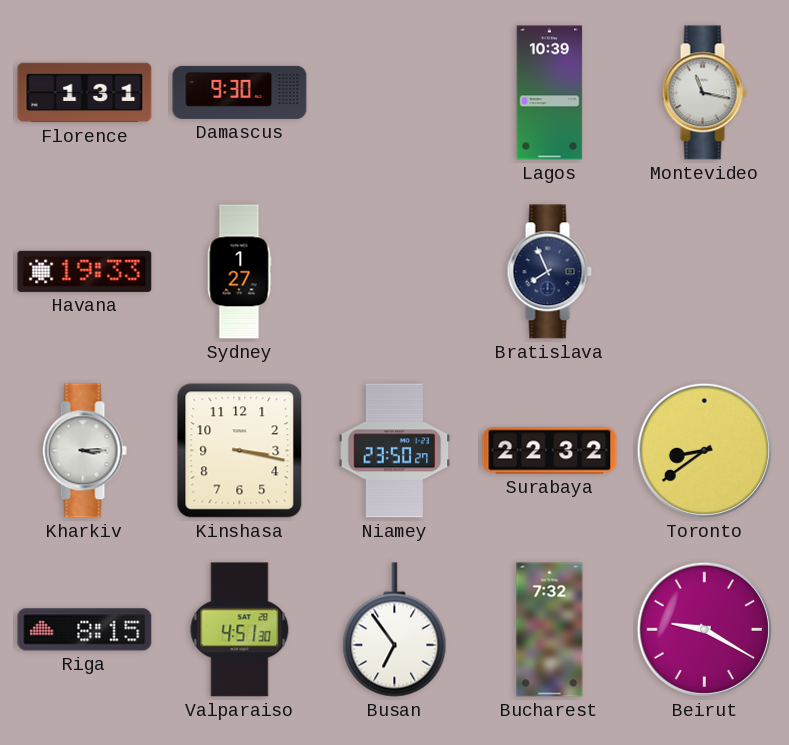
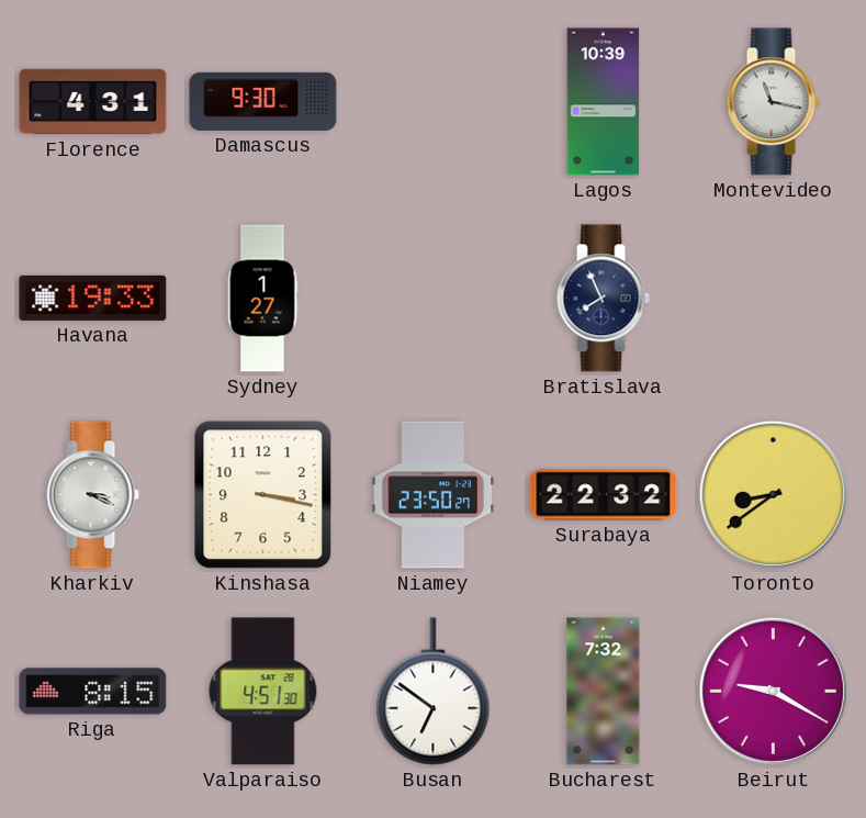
Florence: 1:31 -> 4:31 (93, 102)
Kharkiv: 3:15 -> 3:19 (92, 495)
Busan: 6:54 -> 6:51 (434, 692)
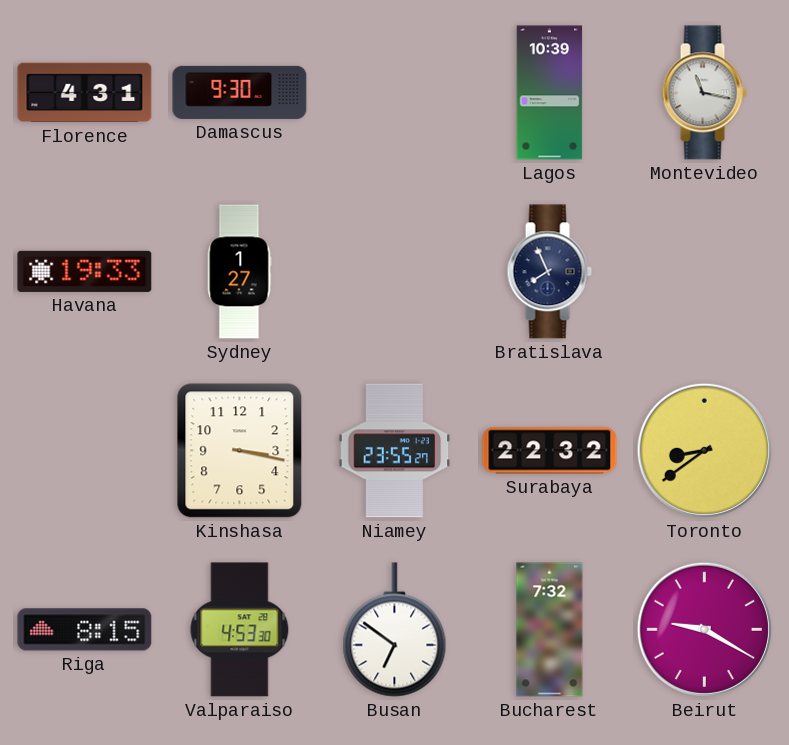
Kharkiv: 3:19 -> none (92, 495)
Niamey: 23:50 -> 23:55 (395, 451)
Valparaiso: 4:51 -> 4:53 (240, 630)
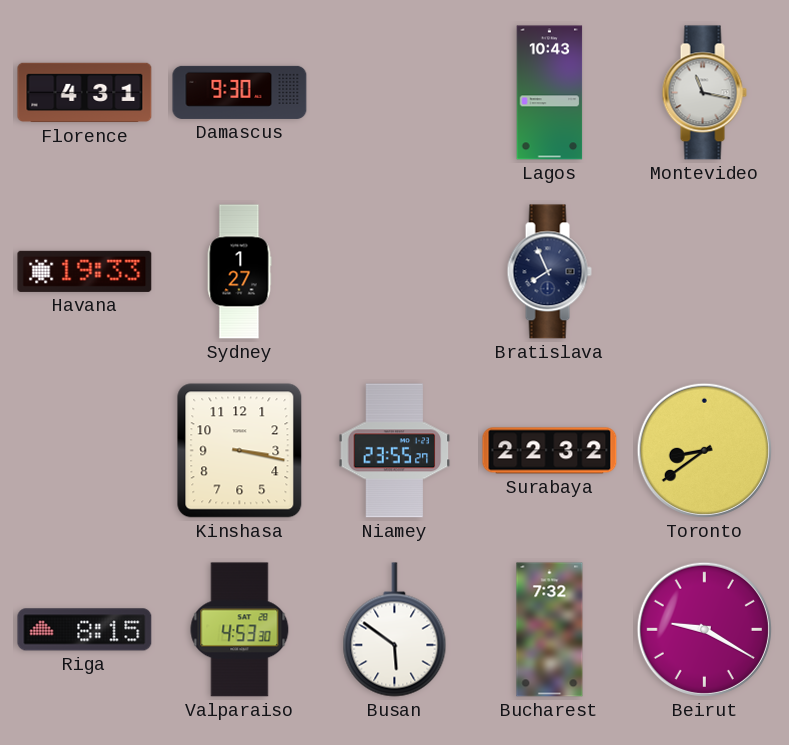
Lagos: 10:39 -> 10:43 (550, 93)
Busan: 6:51 -> 5:51 (395, 630)
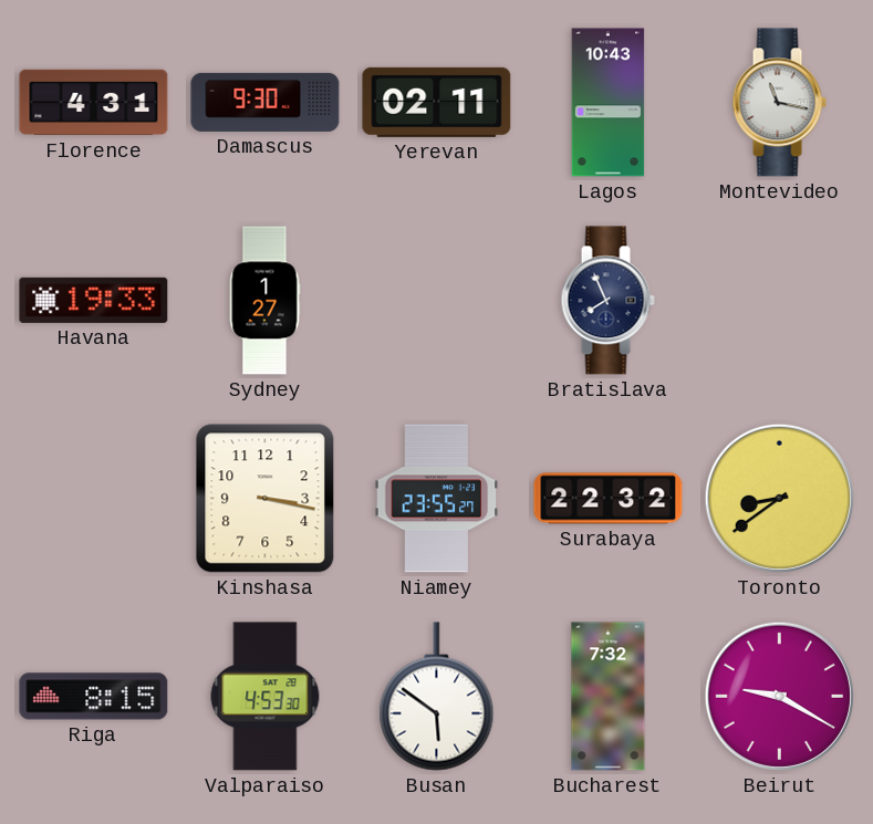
Yerevan: none -> 02:11 (437, 102)
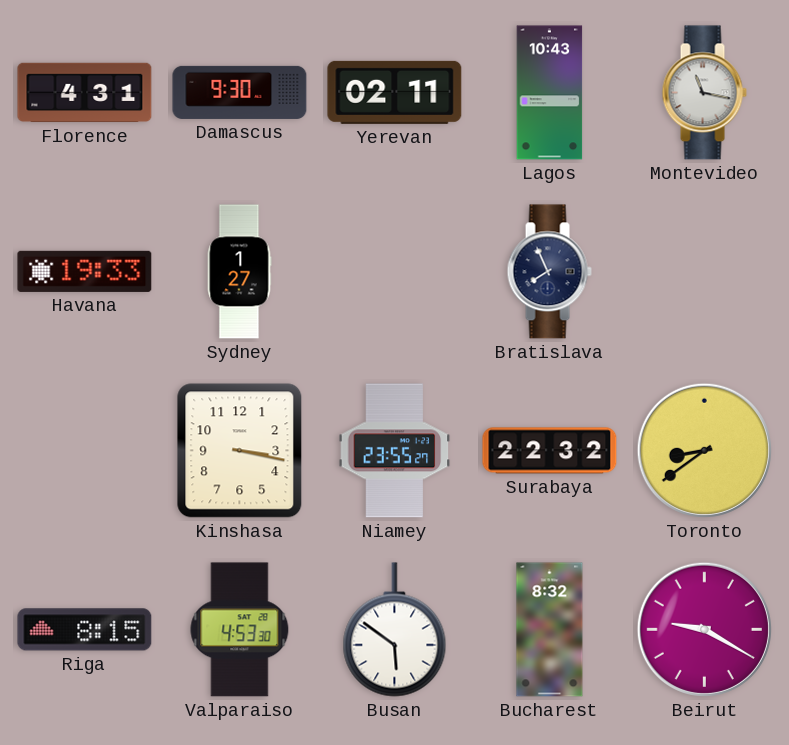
Bucharest: 7:32 -> 8:32 (550, 630)
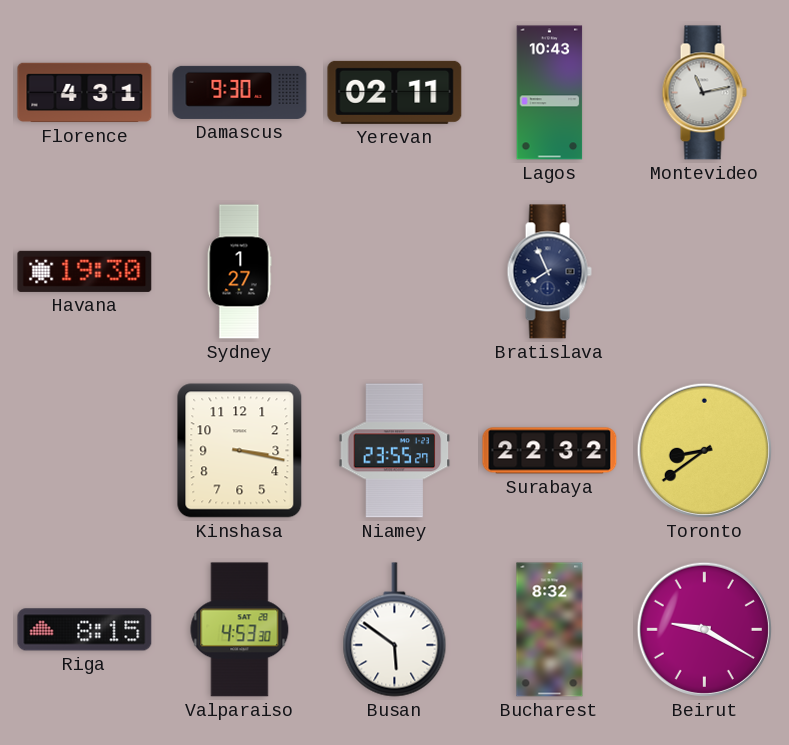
Montevideo: 11:17 -> 11:13 (704, 93)
Havana: 19:33 -> 19:30 (85, 271)
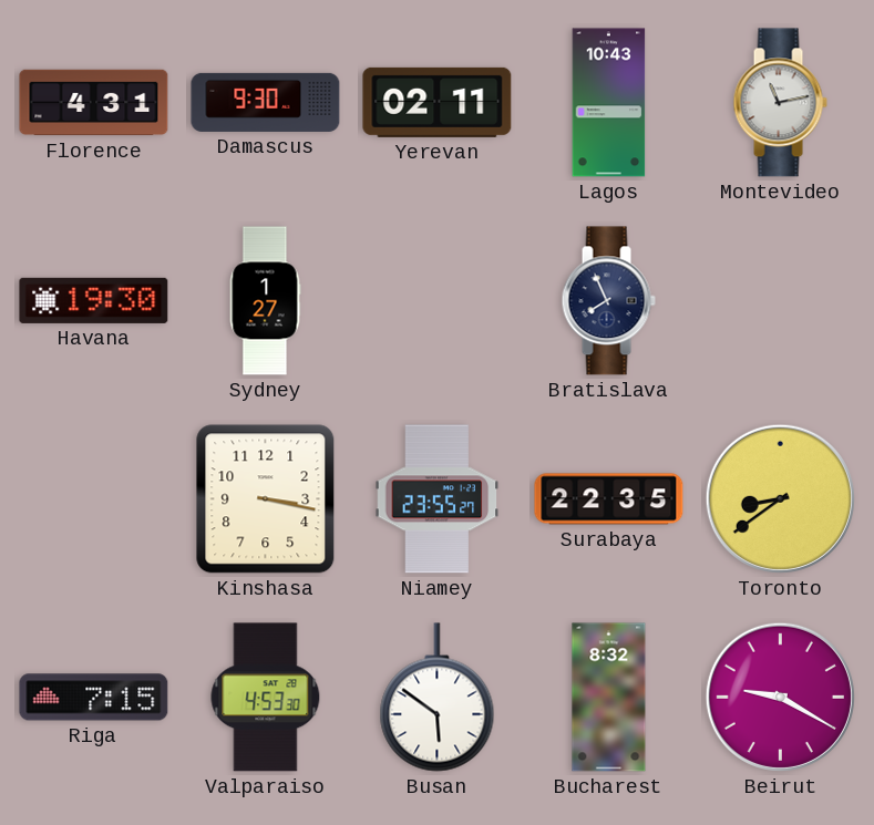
Surabaya: 22:32 -> 22:35 (609, 499)
Riga: 8:15 -> 7:15 (94, 698)
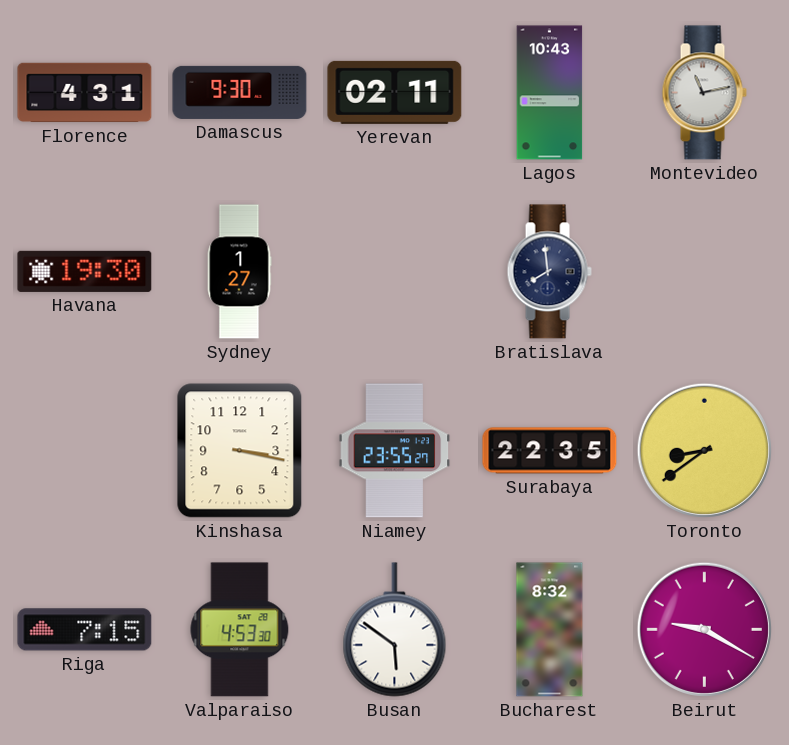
Bratislava: 7:56 -> 7:59 (549, 272)
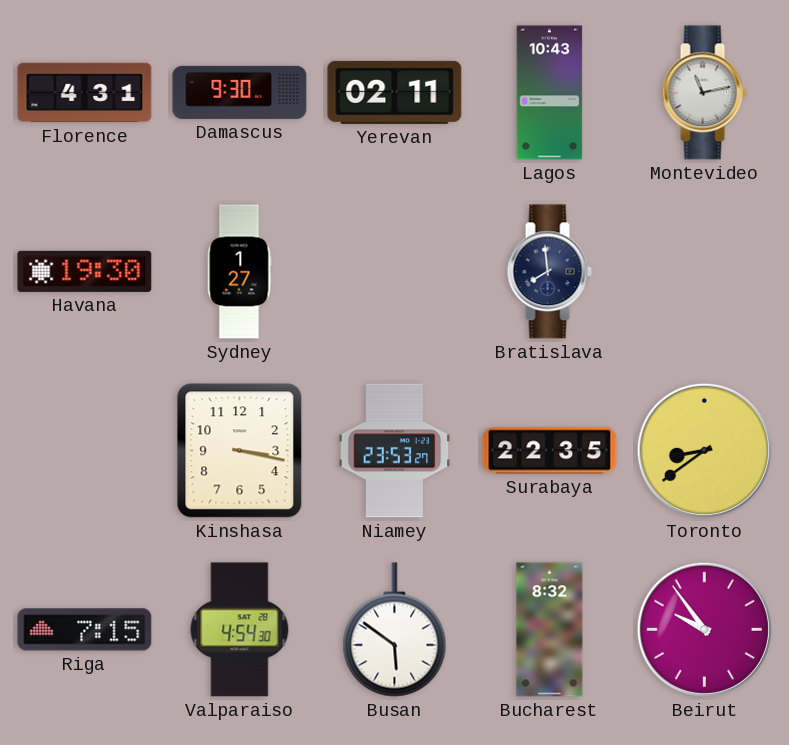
Niamey: 23:55 -> 23:53 (395, 451)
Valparaiso: 4:53 -> 4:54 (240, 630)
Beirut: 9:20 -> 9:54 (704, 629)
